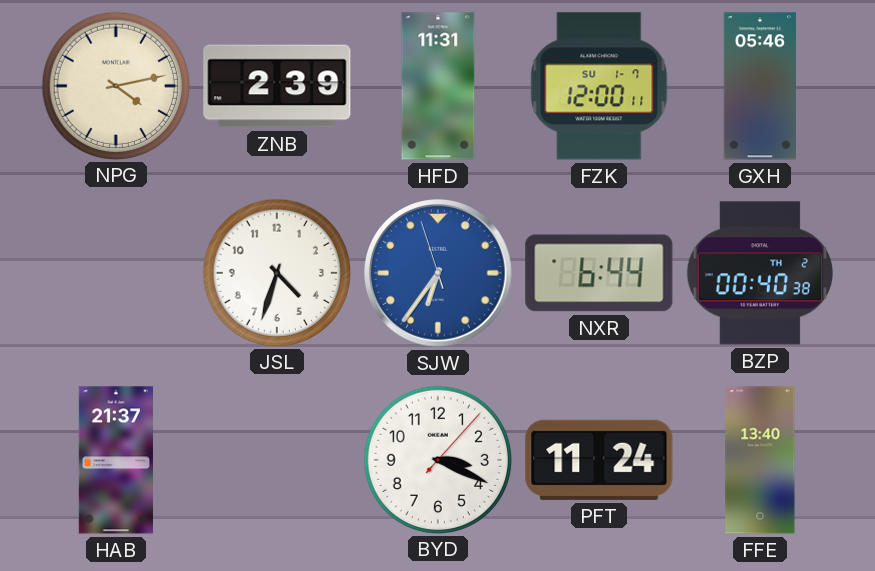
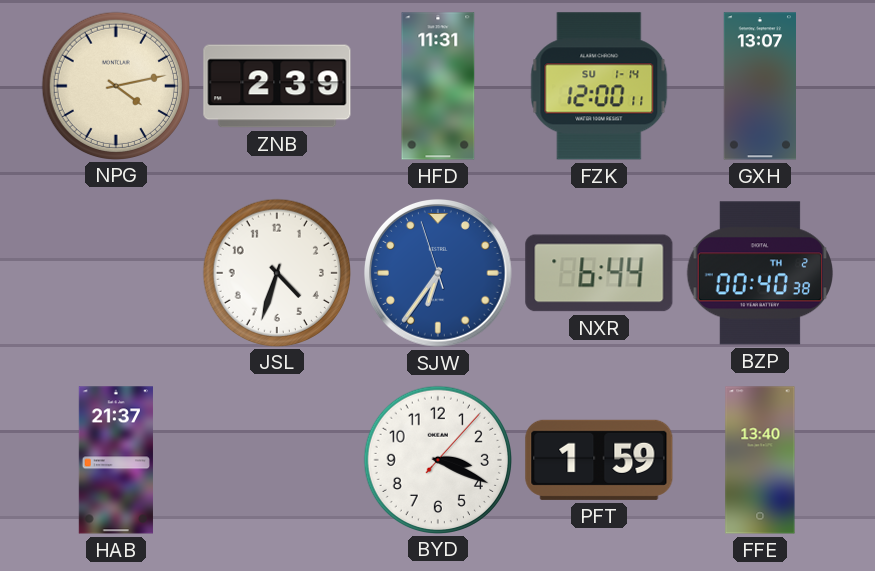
FZK date: SU 1-7 -> SU 1-14 (599, 86)
GXH: 05:46 -> 13:07 (759, 86)
PFT: 11:24 -> 1:59 (599, 460)
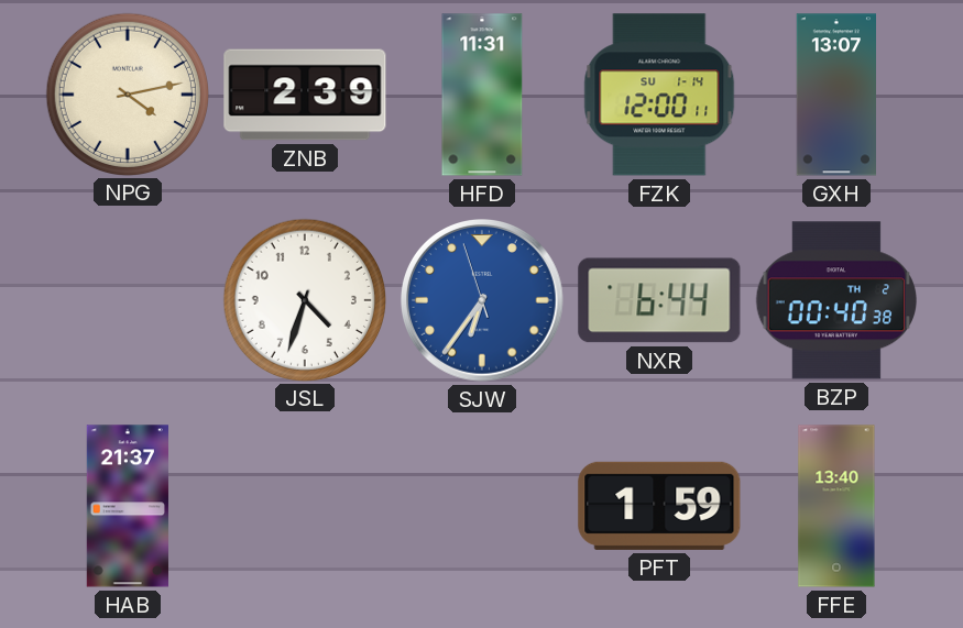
BYD: 3:19 -> none (437, 459)
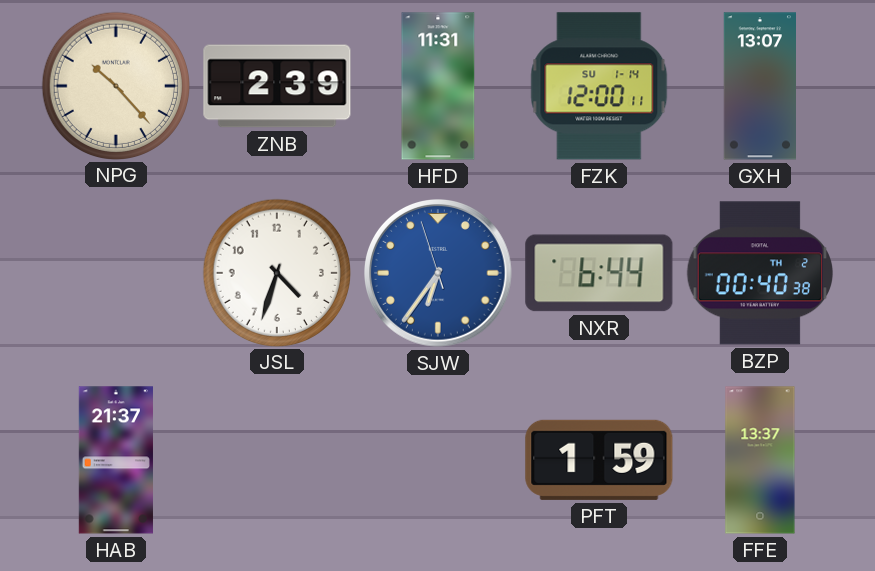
NPG: 4:13 -> 10:23 (115, 85)
FFE: 13:40 -> 13:37 (760, 460)
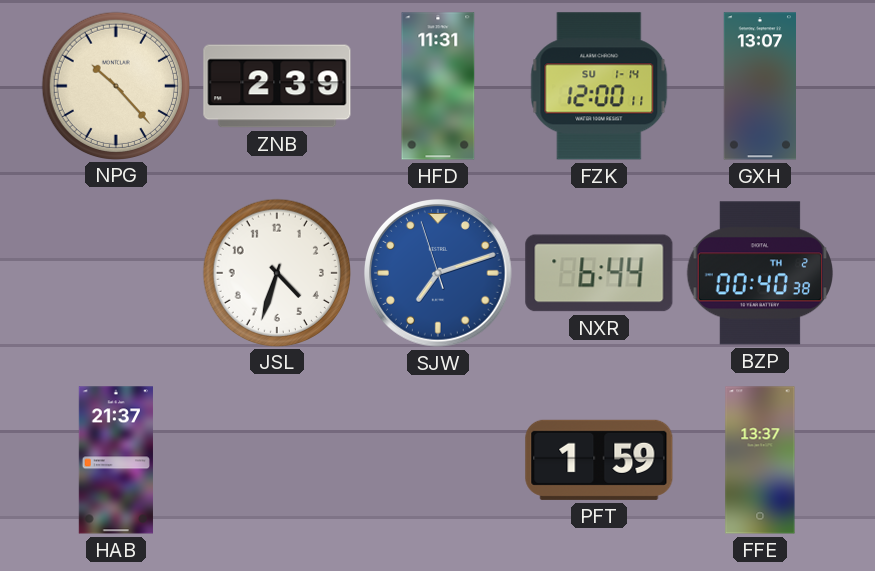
SJW: 6:35 -> 7:11 (439, 274)
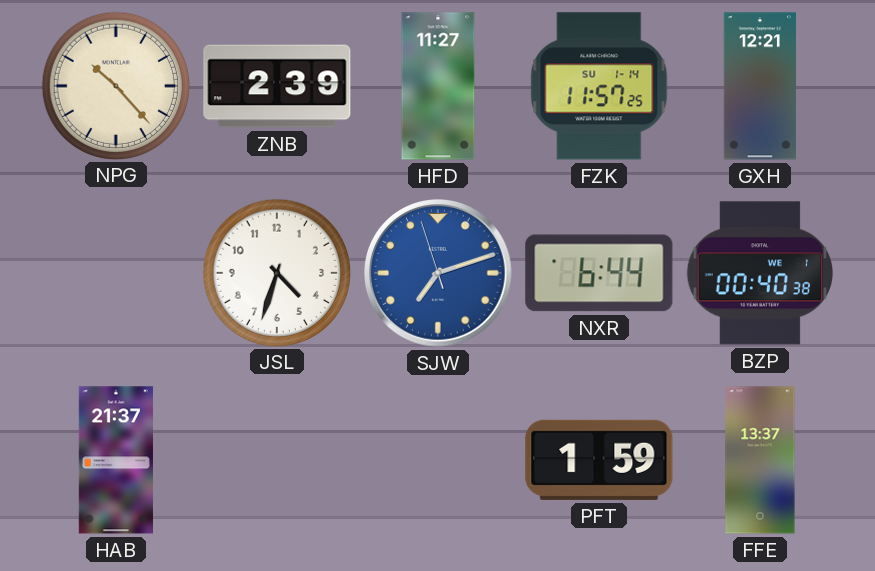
HFD: 11:31 -> 11:27 (438, 86)
FZK: 12:00 -> 11:57 (599, 86)
GXH: 13:07 -> 12:21 (759, 86)
BZP date: TH 2 -> WE 1 (759, 273)
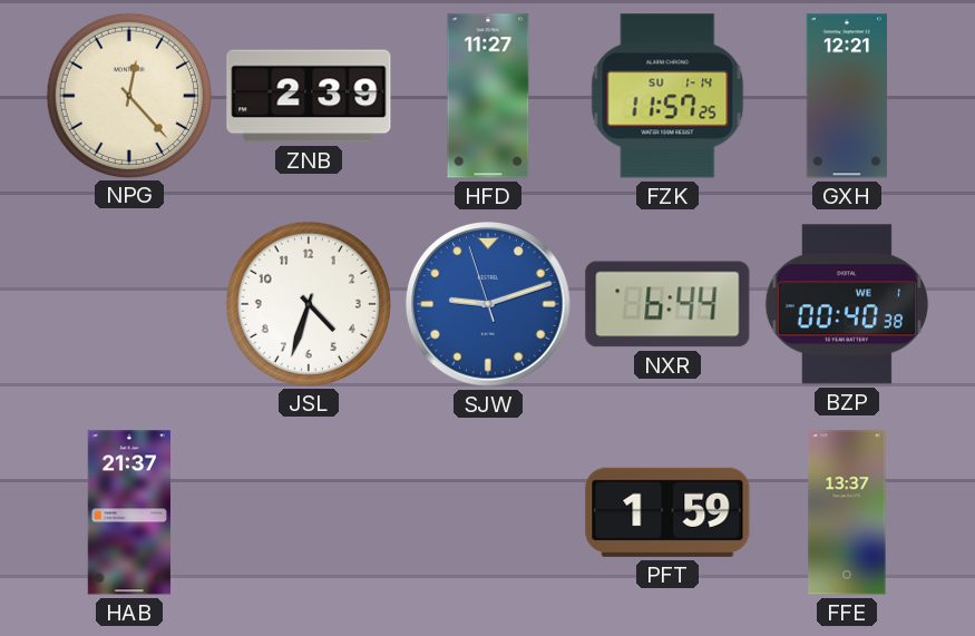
NPG: 10:23 -> 12:23 (128, 95)
SJW: 7:11 -> 9:11 (489, 305)
